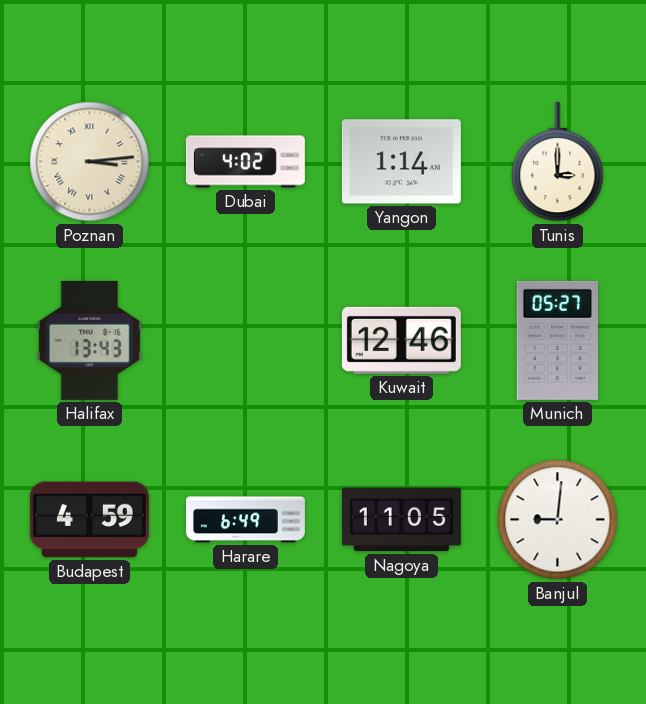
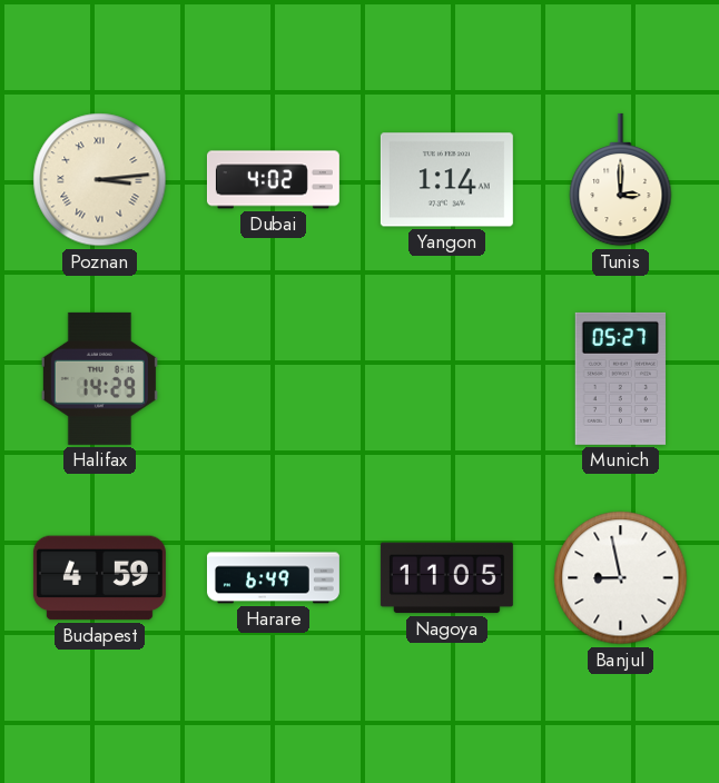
Halifax: 13:43 -> 14:29 (99, 378)
Kuwait: 12:46 -> none (401, 340)
Banjul: 9:01 -> 8:58 (621, 578)
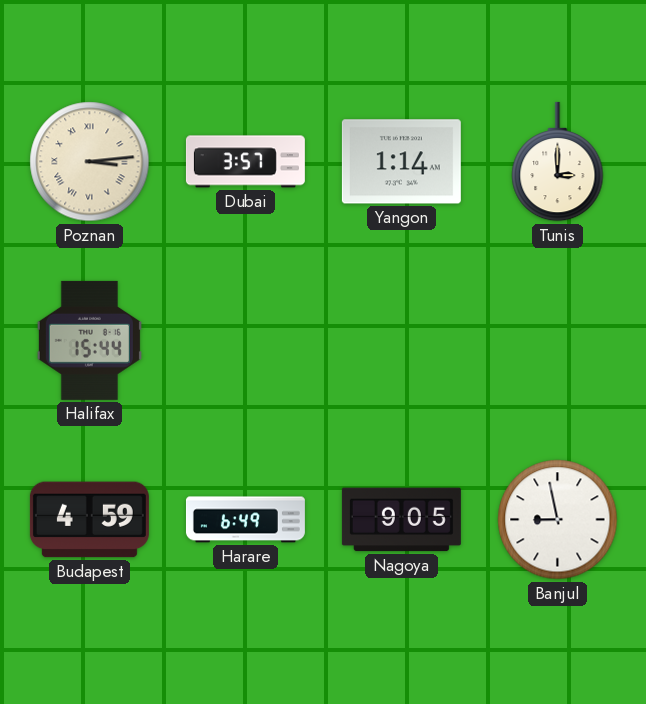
Dubai: 4:02 -> 3:57 (245, 162)
Halifax: 14:29 -> 15:44 (89, 340)
Munich: 05:27 -> none (620, 378)
Nagoya: 11:05 -> 9:05 (401, 520)
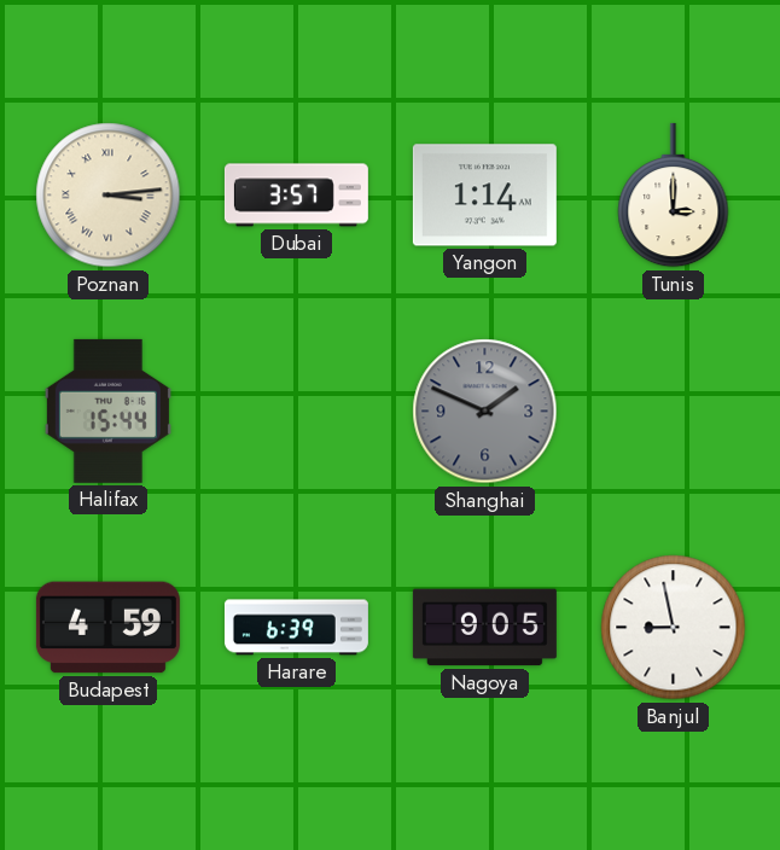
Shanghai: none -> 1:49 (485, 412)
Harare: 6:49 -> 6:39 (296, 628)
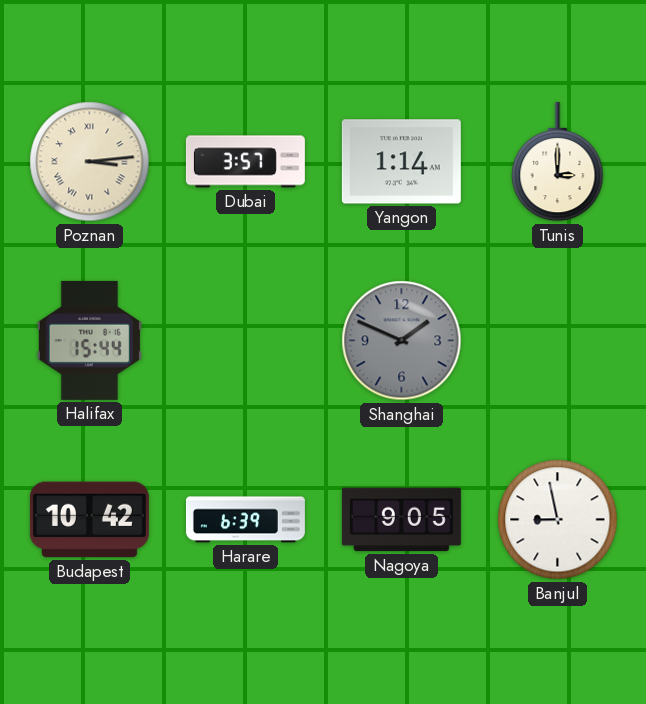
Budapest: 4:59 -> 10:42 (89, 520)
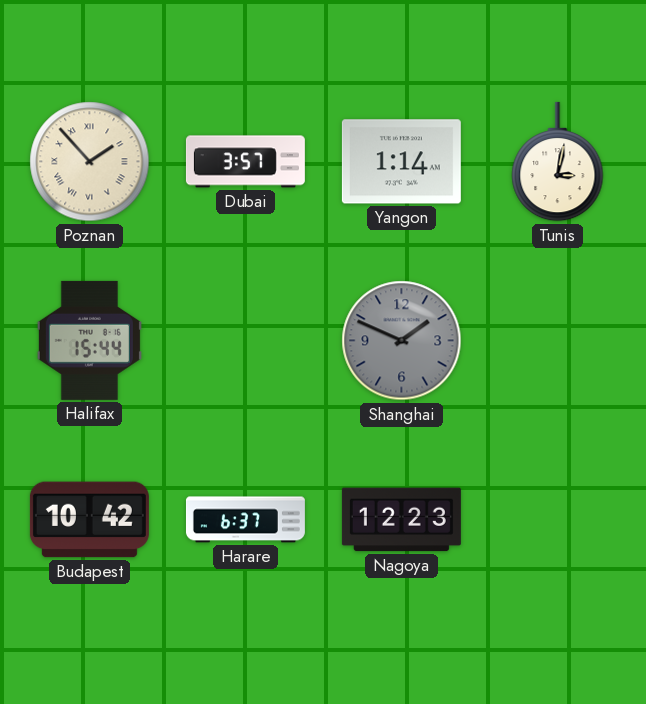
Poznan: 3:14 -> 1:53 (90, 162)
Tunis: 3:00 -> 3:02 (558, 162)
Harare: 6:39 -> 6:37 (245, 520)
Nagoya: 9:05 -> 12:23 (401, 520)
Banjul: 8:58 -> none (558, 520)
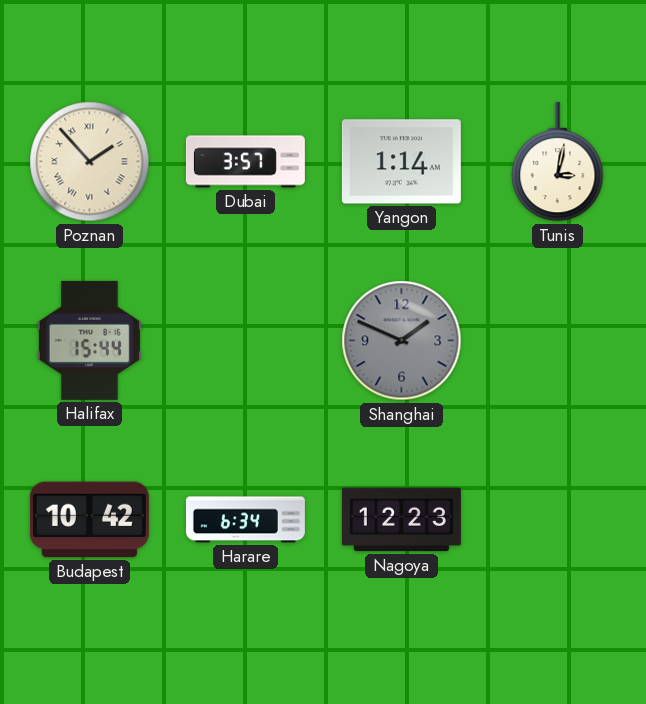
Harare: 6:37 -> 6:34 (245, 520)
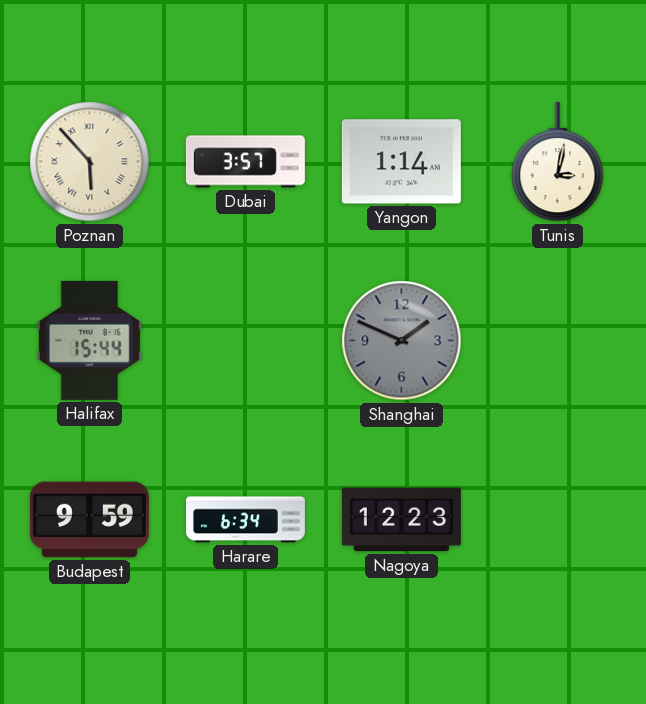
Poznan: 1:53 -> 5:53 (90, 162)
Budapest: 10:42 -> 9:59 (89, 520)
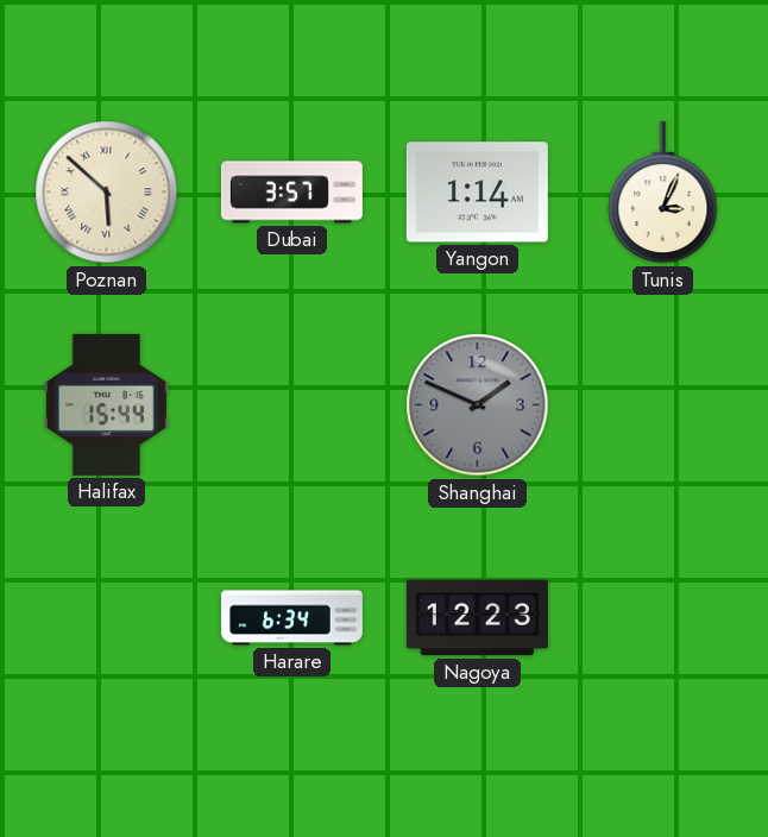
Poznan: 5:53 -> 5:52 (107, 193)
Tunis: 3:02 -> 3:04 (663, 193)
Budapest: 9:59 -> none (89, 520)
